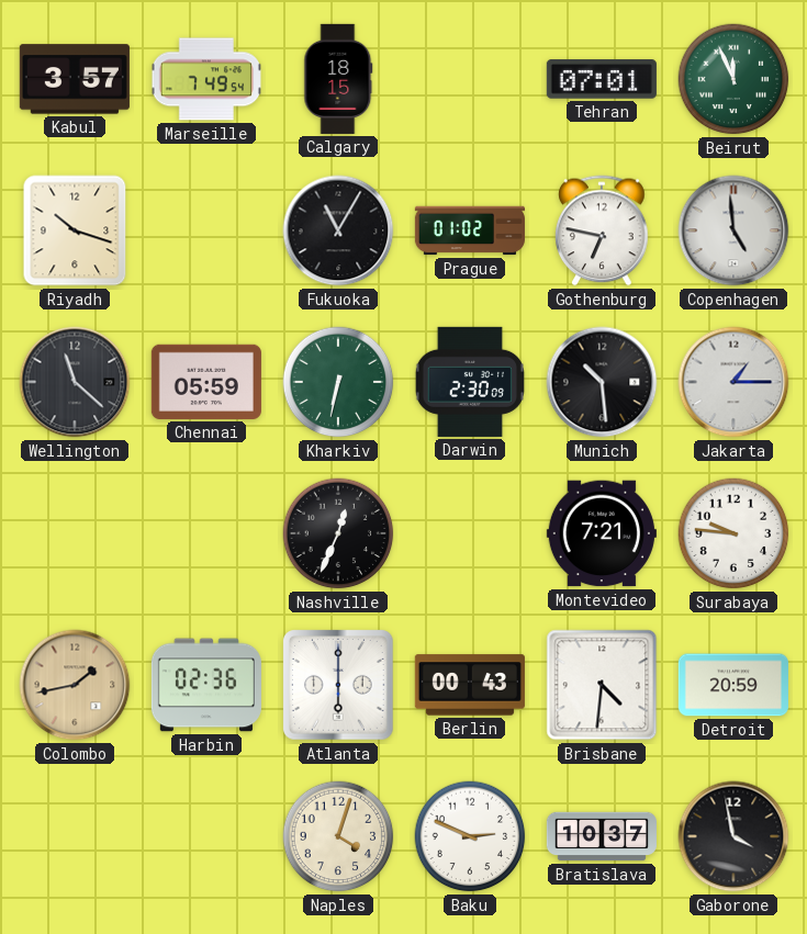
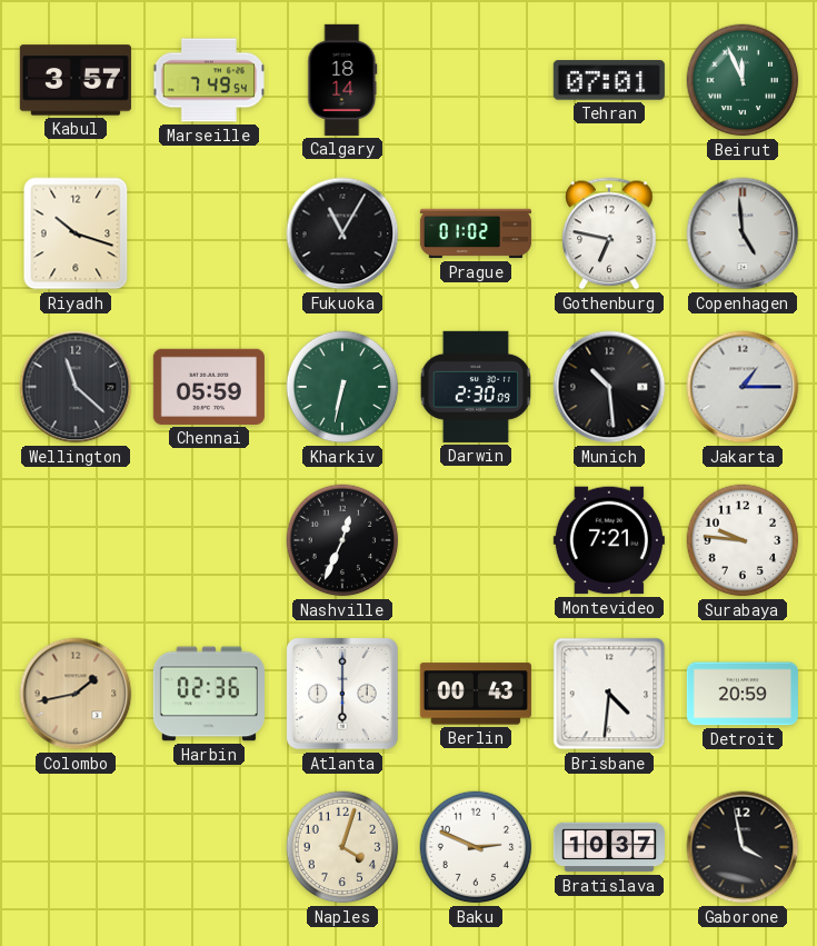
Calgary: 18:15 -> 18:14 (342, 80)
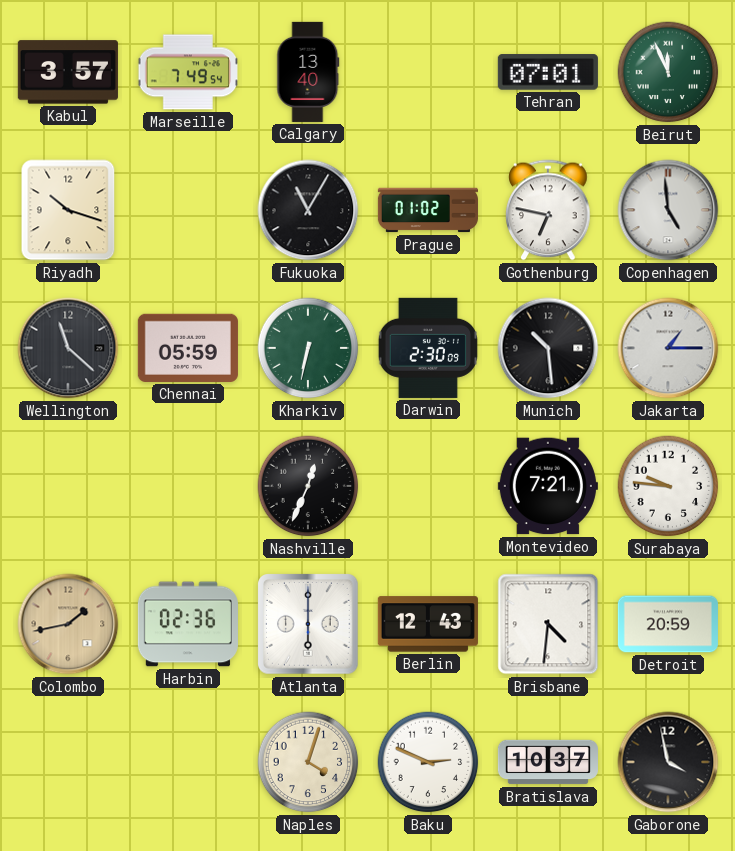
Calgary: 18:14 -> 13:40 (308, 72)
Berlin: 00:43 -> 12:43 (428, 624)
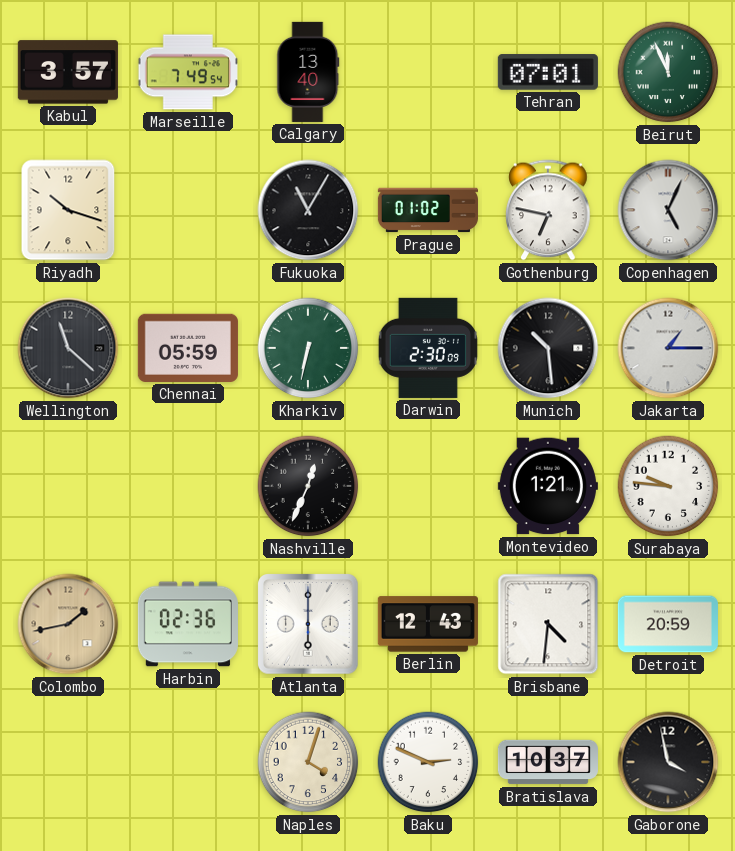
Copenhagen: 4:59 -> 5:04 (668, 210)
Montevideo: 7:21 -> 1:21 (548, 486)
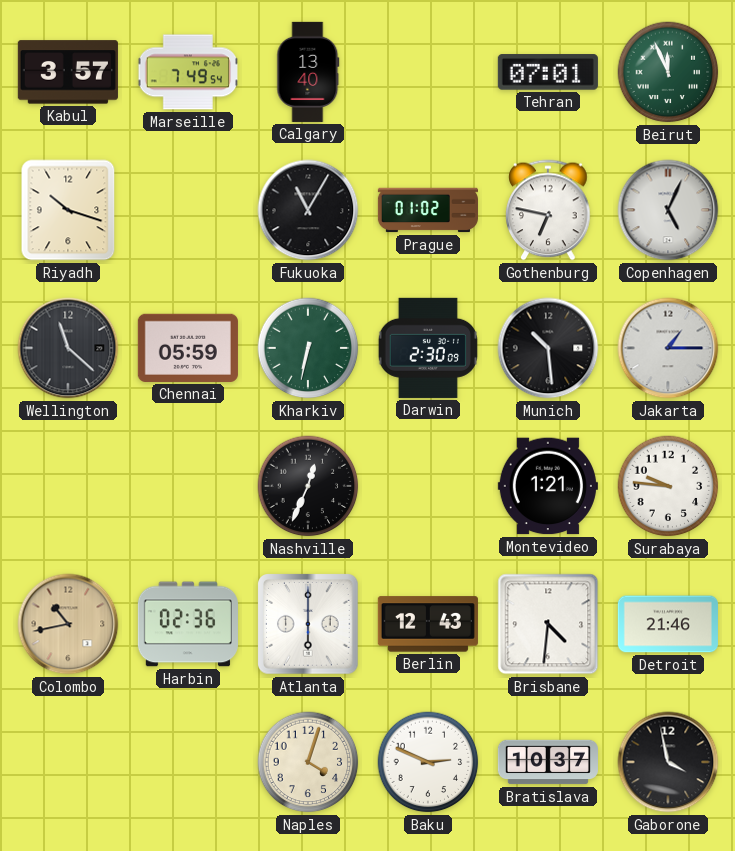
Colombo: 1:43 -> 10:43 (68, 624)
Detroit: 20:59 -> 21:46 (668, 624)
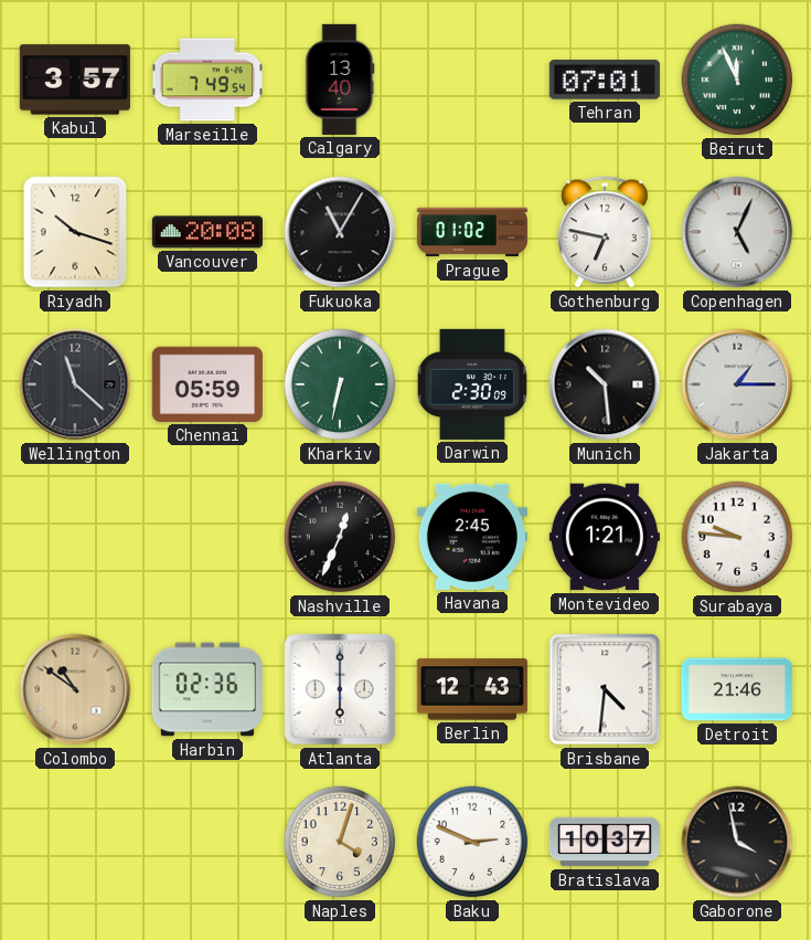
Vancouver: none -> 20:08 (207, 232)
Havana: none -> 2:45 (472, 537)
Colombo: 10:43 -> 10:51 (75, 689)
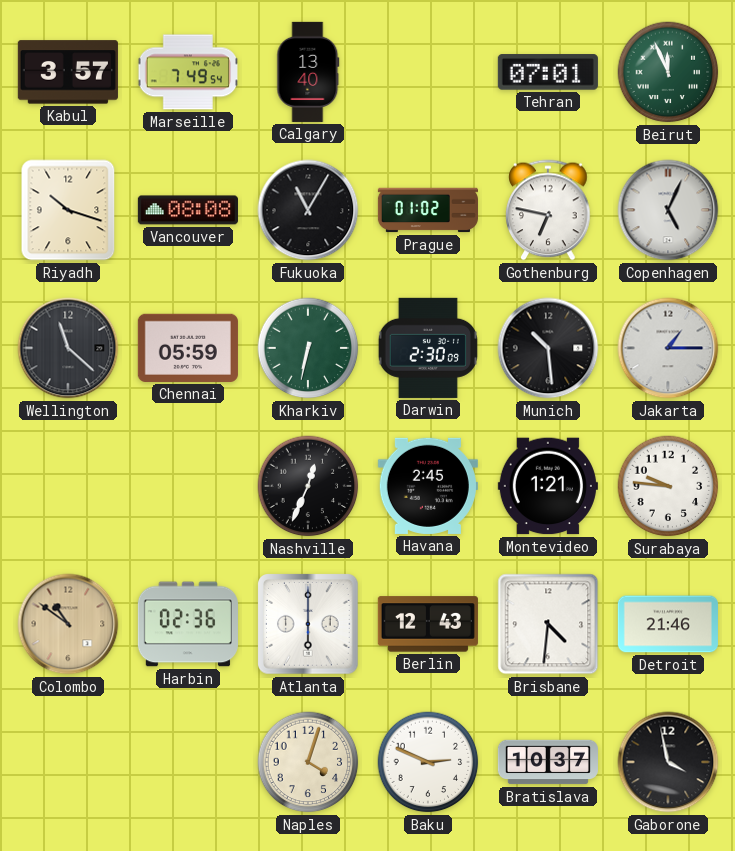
Vancouver: 20:08 -> 08:08 (188, 210)
